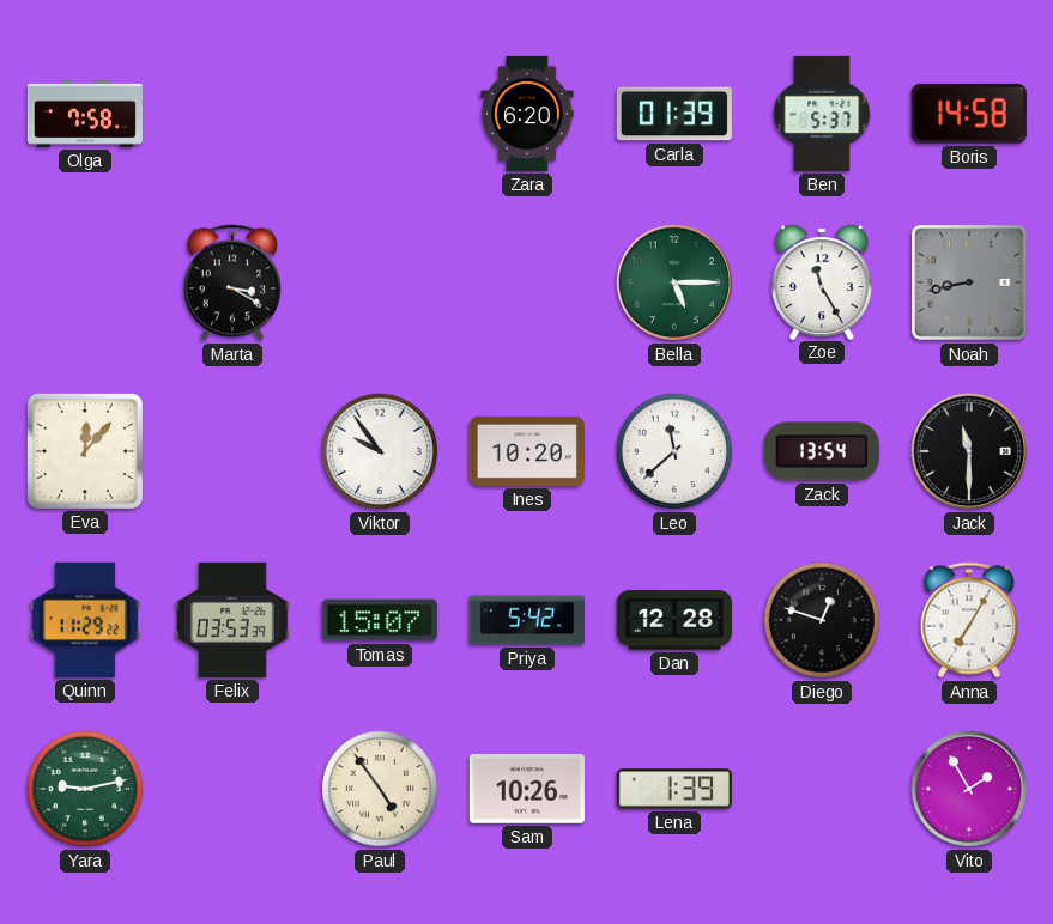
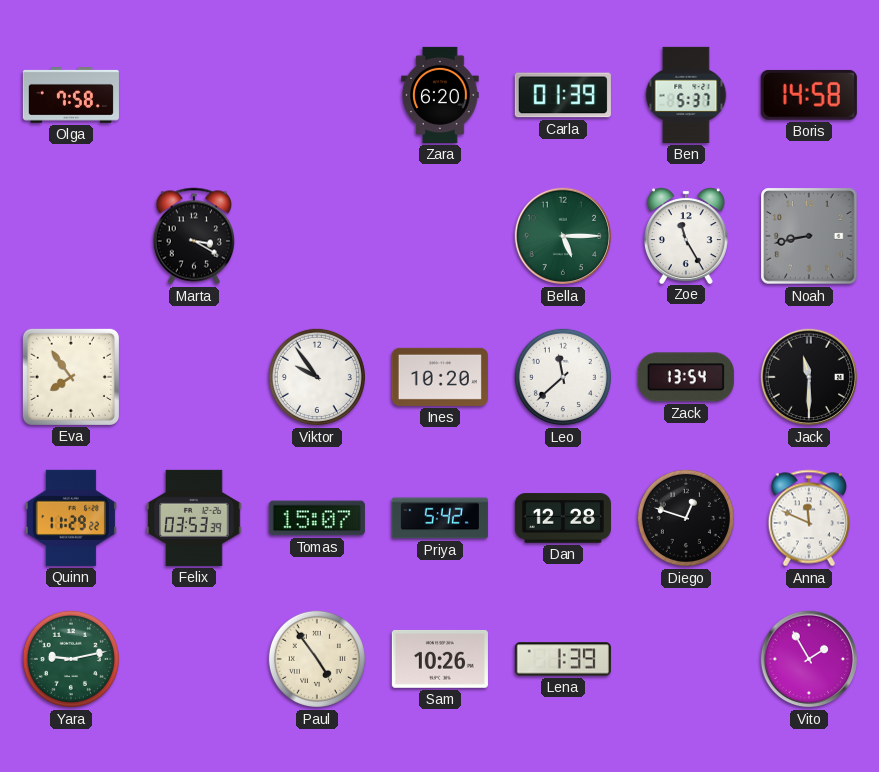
Eva: 12:07 -> 7:54 (71, 377)
Anna: 7:05 -> 11:49 (809, 518)
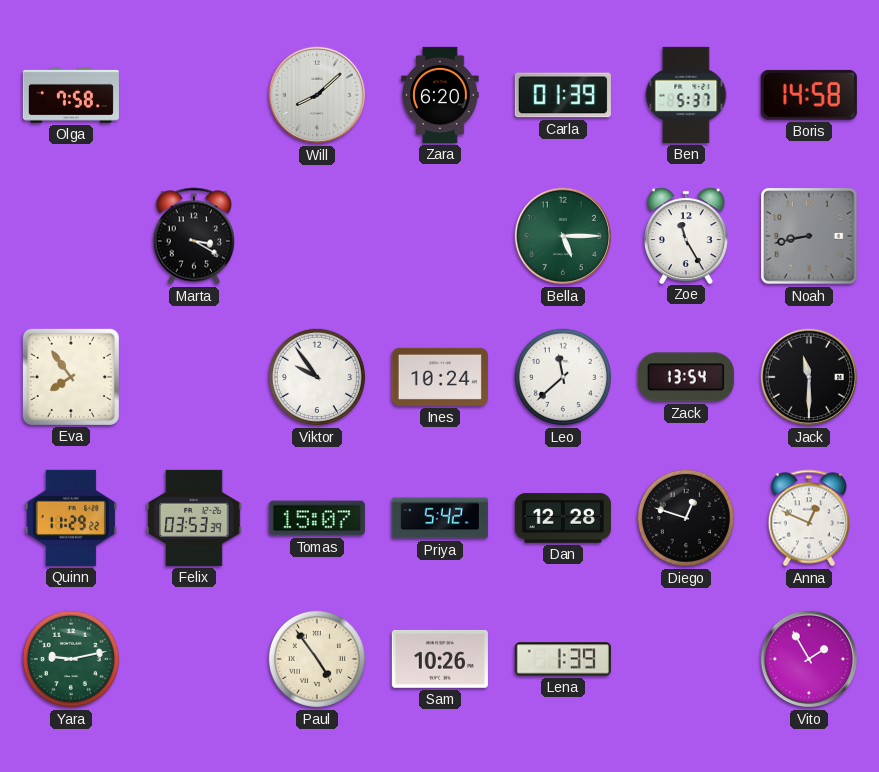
Will: none -> 8:08 (317, 95)
Ines: 10:20 -> 10:24 (440, 377)
Anna: 11:49 -> 12:49 (809, 518)
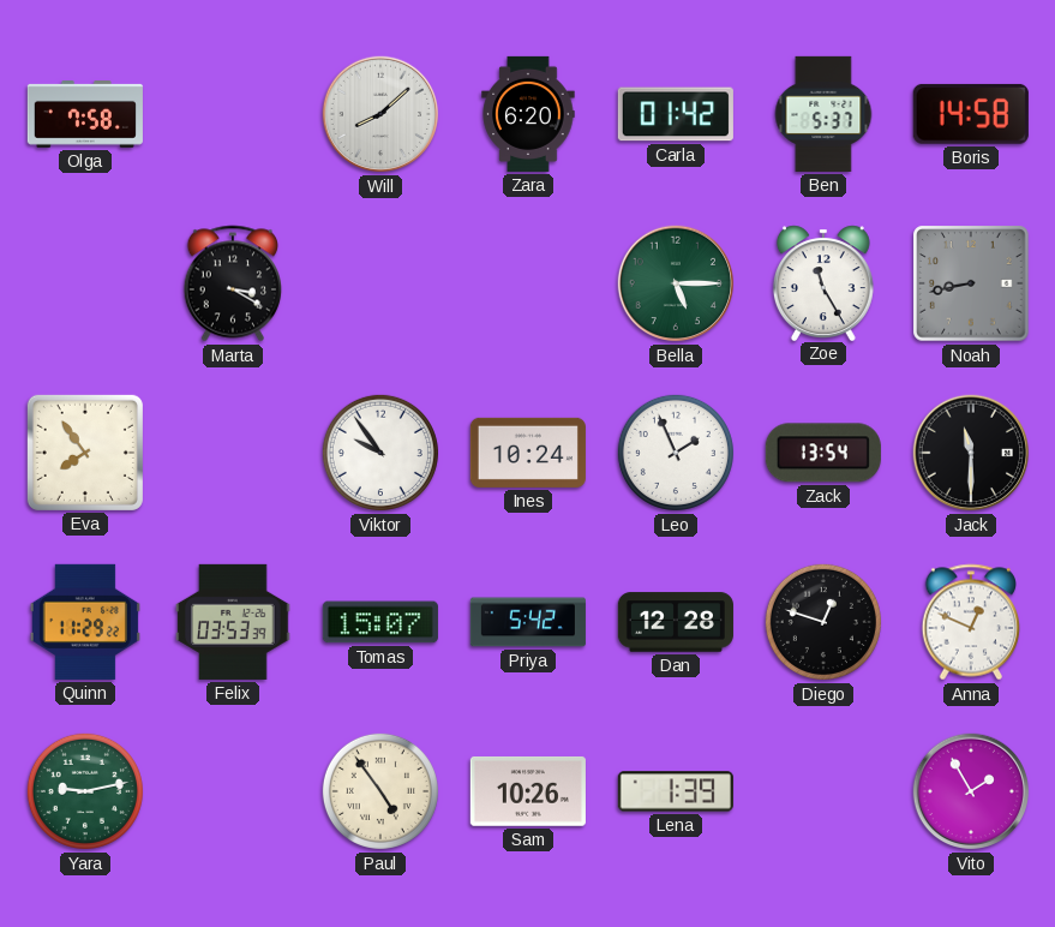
Carla: 01:39 -> 01:42 (676, 114)
Leo: 11:38 -> 1:56 (676, 453)
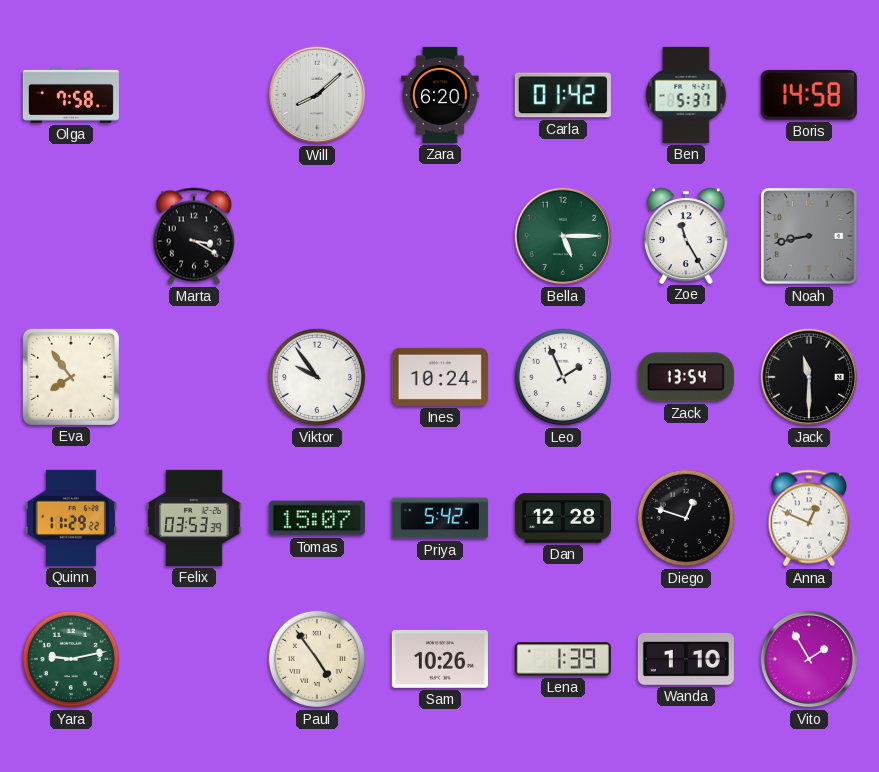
Wanda: none -> 1:10 (686, 659)
